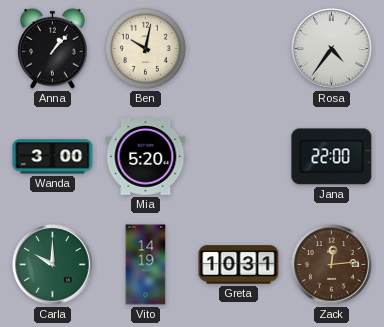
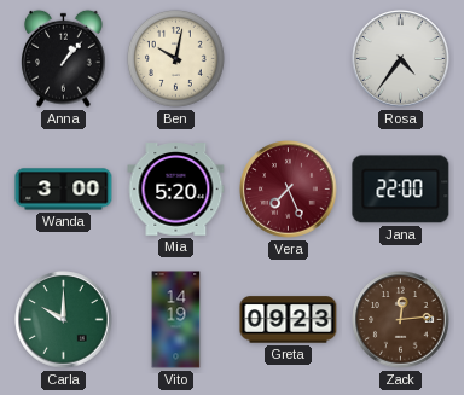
Vera: none -> 7:26 (289, 190)
Greta: 10:31 -> 09:23 (289, 320)
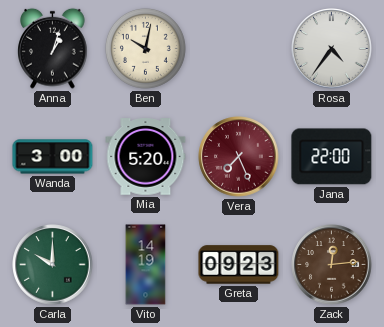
Anna: 1:07 -> 1:03 (53, 48)
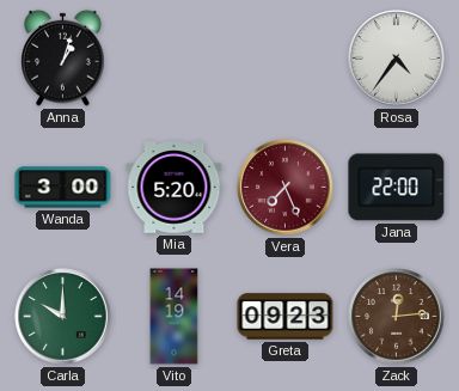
Ben: 10:02 -> none (145, 48)
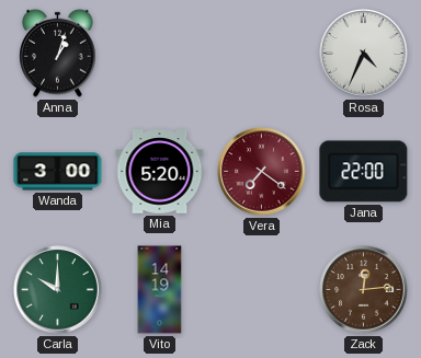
Rosa: 4:36 -> 4:34 (364, 54)
Vera: 7:26 -> 7:21 (262, 172)
Greta: 09:23 -> none (286, 317)
